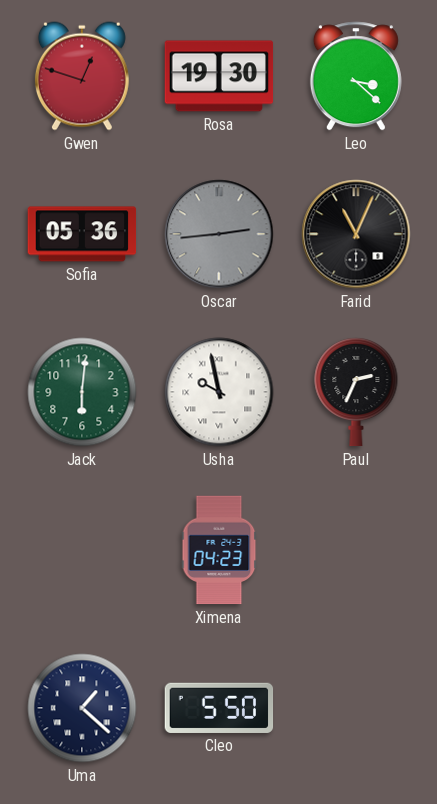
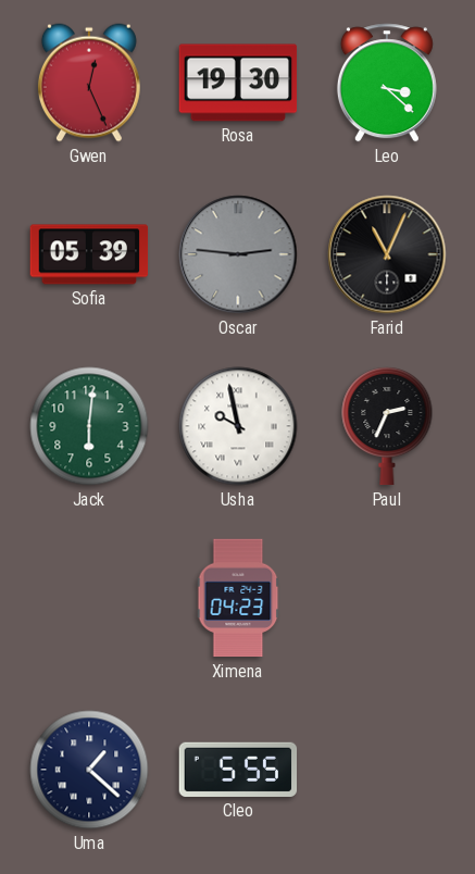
Gwen: 12:48 -> 12:26 (89, 83)
Sofia: 05:36 -> 05:39 (89, 254)
Oscar: 2:44 -> 2:46 (238, 254)
Cleo: 5:50 -> 5:55 (238, 770)
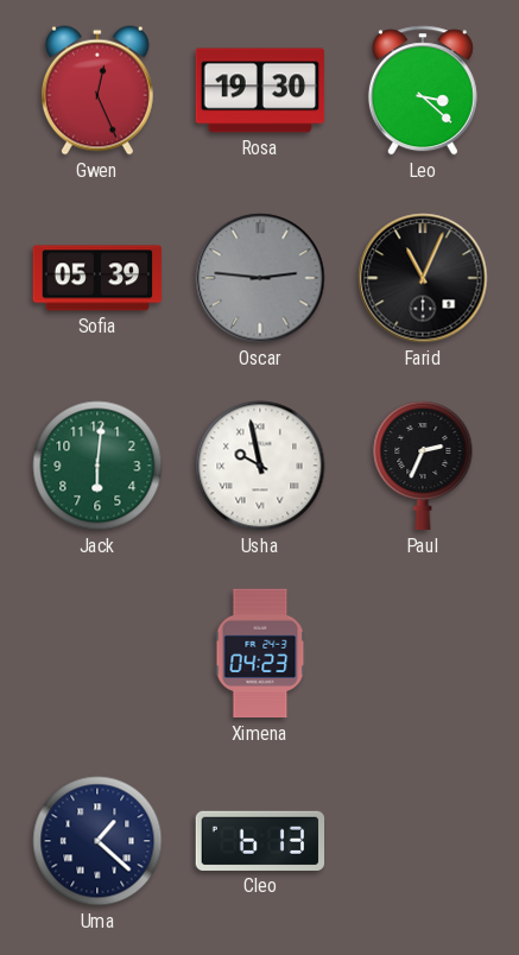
Cleo: 5:55 -> 6:13 (260, 841)
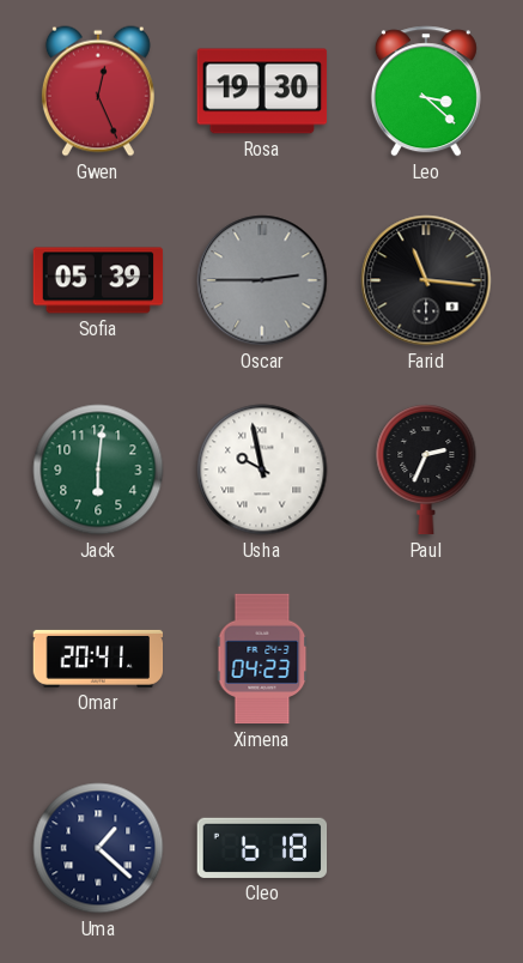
Oscar: 2:46 -> 2:45 (262, 280)
Farid: 11:04 -> 11:16 (426, 280)
Omar: none -> 20:41 (98, 659)
Cleo: 6:13 -> 6:18 (262, 848)
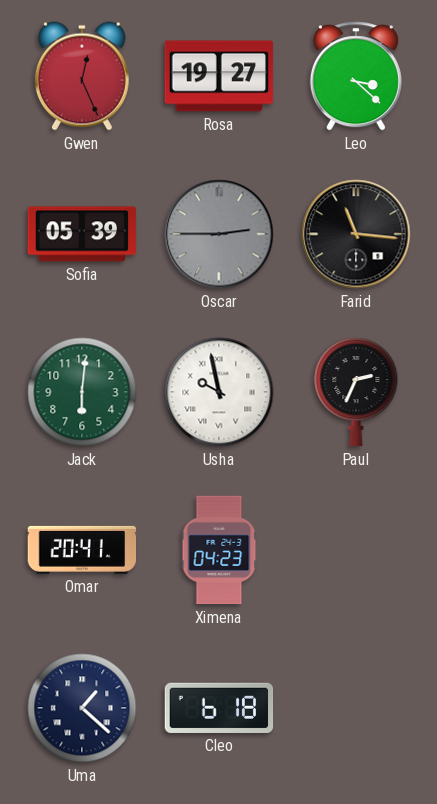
Rosa: 19:30 -> 19:27 (219, 76)
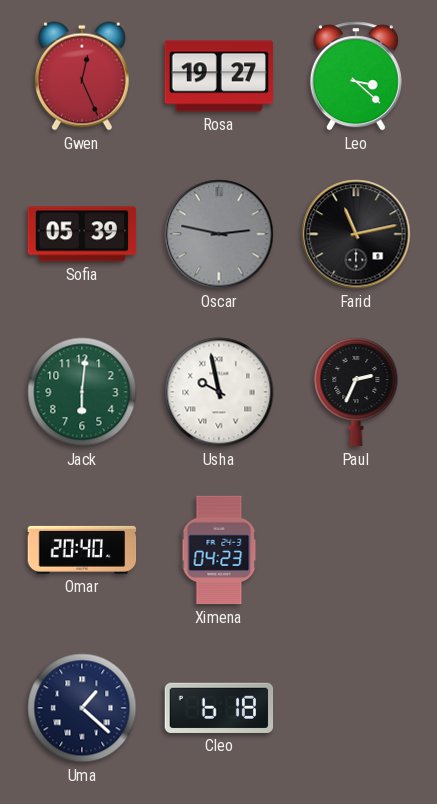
Oscar: 2:45 -> 2:47 (219, 234)
Farid: 11:16 -> 11:13 (356, 234)
Omar: 20:41 -> 20:40 (82, 550)
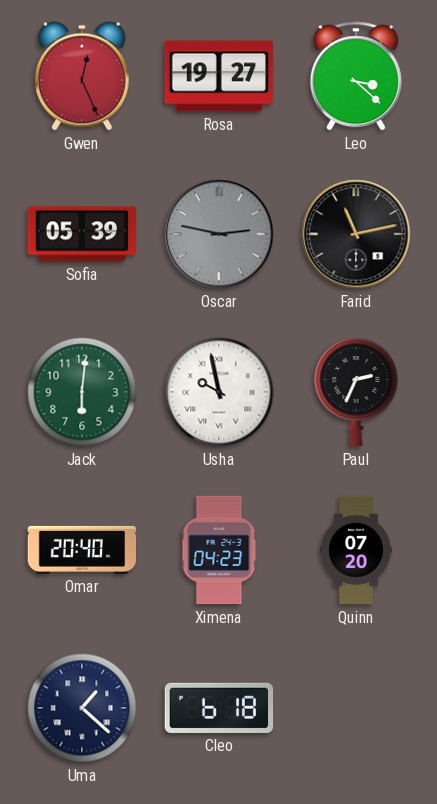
Quinn: none -> 07:20 (356, 550)
